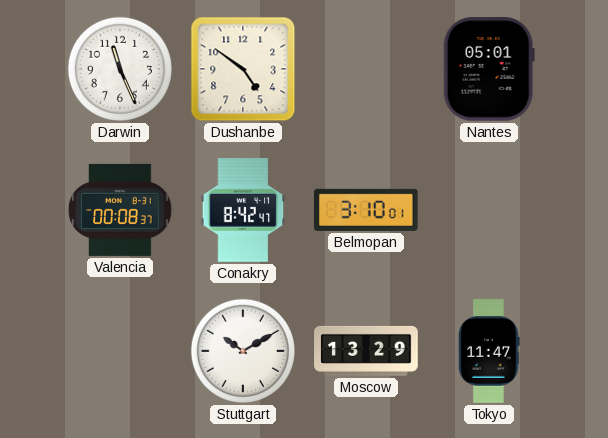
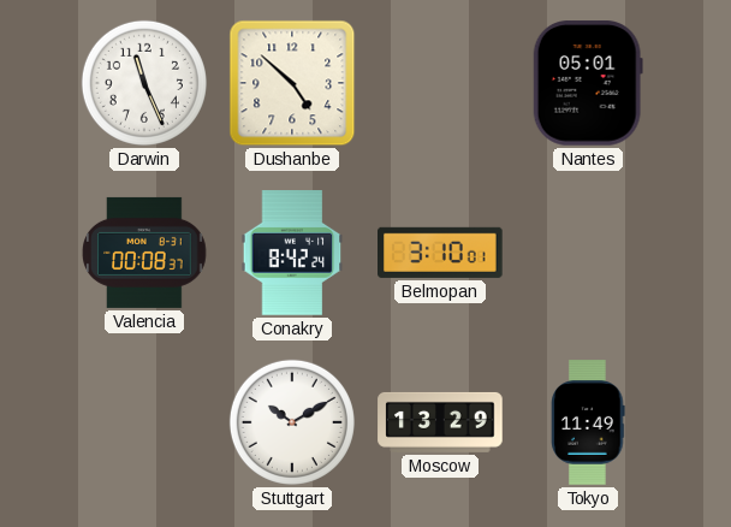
Dushanbe: 4:51 -> 4:52 (292, 83)
Conakry: 8:42:47 -> 8:42:24 (292, 253)
Tokyo: 11:47 -> 11:49 (588, 422)
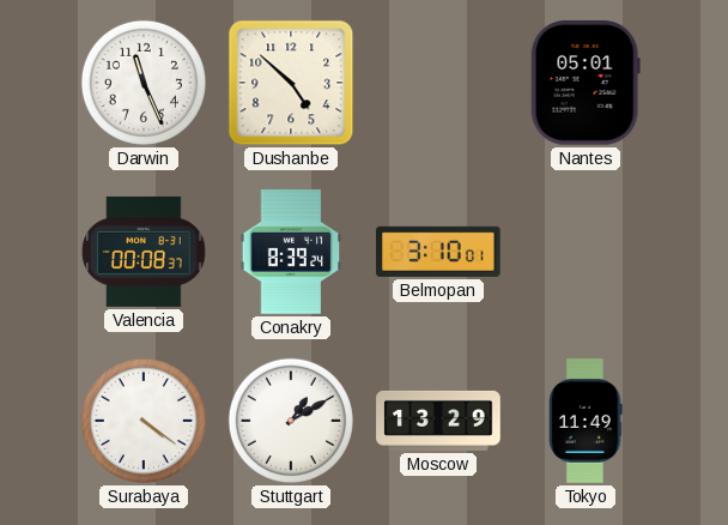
Conakry: 8:42 -> 8:39 (291, 252)
Surabaya: none -> 4:21 (144, 421)
Stuttgart: 10:10 -> 1:10 (291, 421)
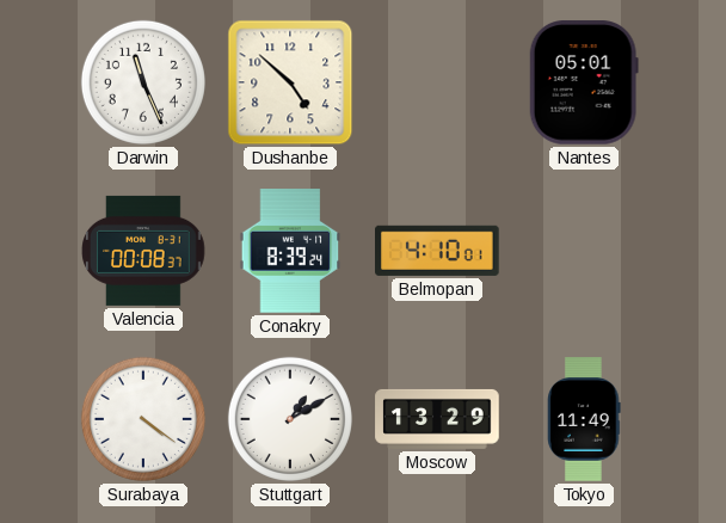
Belmopan: 3:10 -> 4:10 (437, 251)
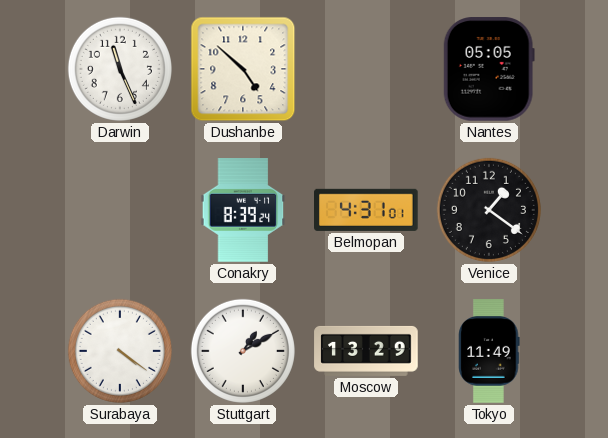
Nantes: 05:01 -> 05:05 (489, 69)
Valencia: 00:08 -> none (143, 251)
Belmopan: 4:10 -> 4:31 (366, 210)
Venice: none -> 1:21 (489, 210)
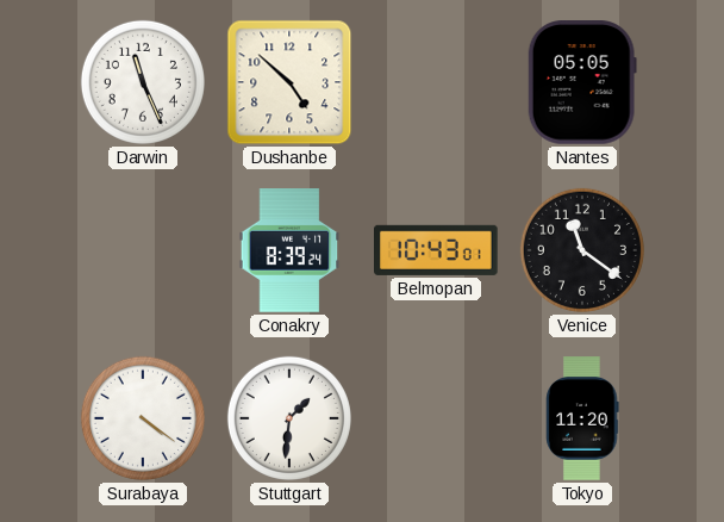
Belmopan: 4:31 -> 10:43 (436, 250)
Venice: 1:21 -> 11:21 (582, 250)
Stuttgart: 1:10 -> 1:31 (289, 418)
Moscow: 13:29 -> none (366, 351)
Tokyo: 11:49 -> 11:20 (582, 418)
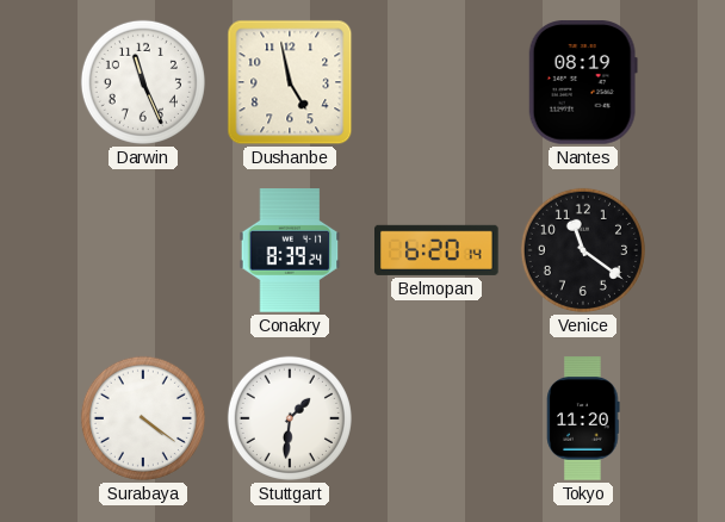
Dushanbe: 4:52 -> 4:58 (290, 82)
Nantes: 05:05 -> 08:19 (583, 82)
Belmopan: 10:43 -> 6:20 (436, 250)
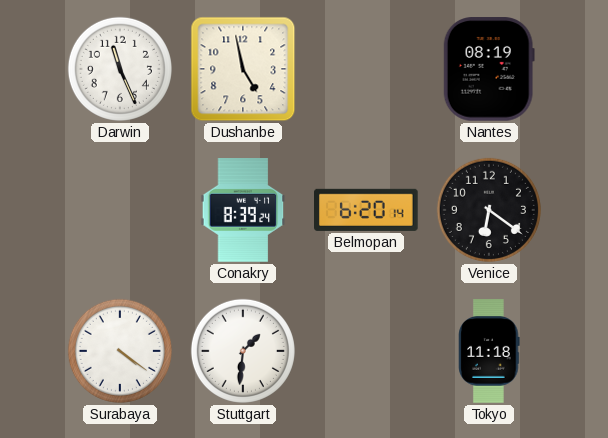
Venice: 11:21 -> 6:21 (489, 210)
Tokyo: 11:20 -> 11:18 (489, 351)
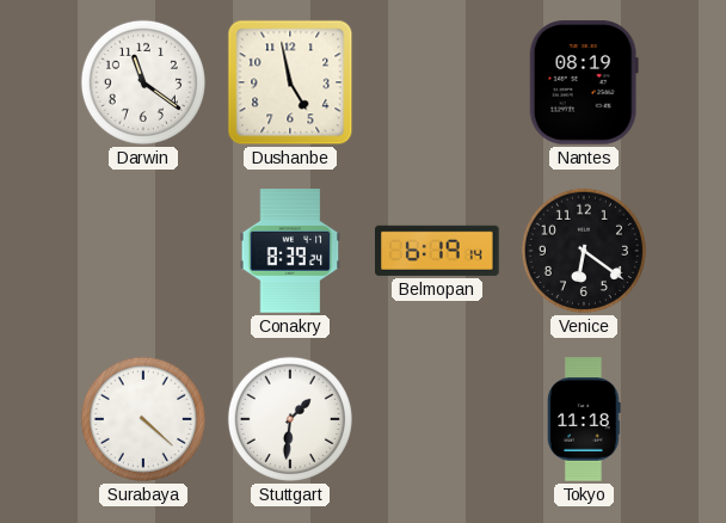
Darwin: 11:26 -> 11:21 (143, 82)
Belmopan: 6:20 -> 6:19 (437, 251)
Surabaya: 4:21 -> 4:22 (143, 419)
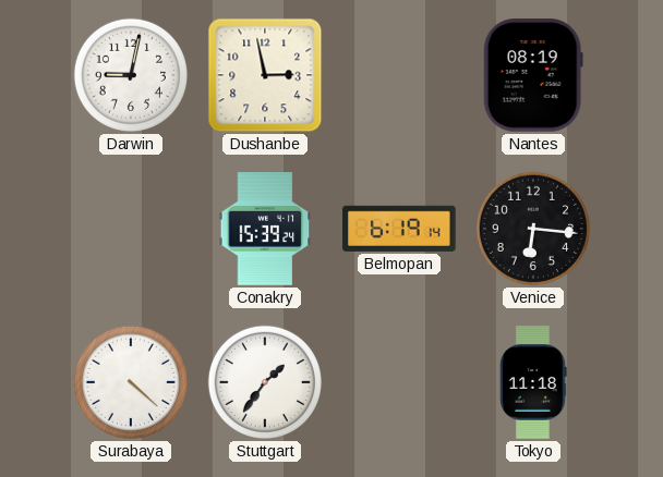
Darwin: 11:21 -> 9:02 (131, 75)
Dushanbe: 4:58 -> 2:58 (265, 75)
Conakry: 8:39 -> 15:39 (265, 229)
Venice: 6:21 -> 6:16 (533, 229)
Stuttgart: 1:31 -> 1:36 (265, 382)
